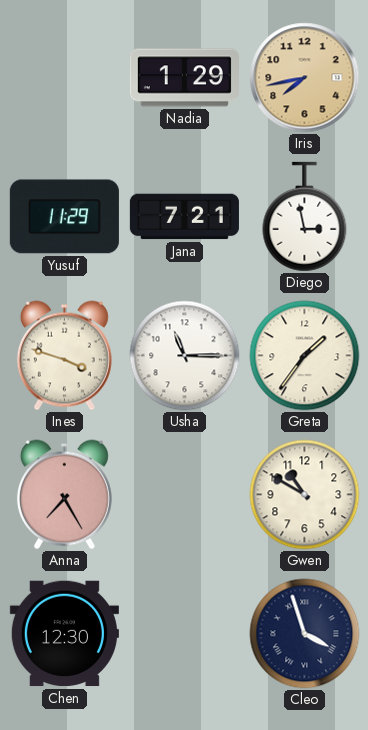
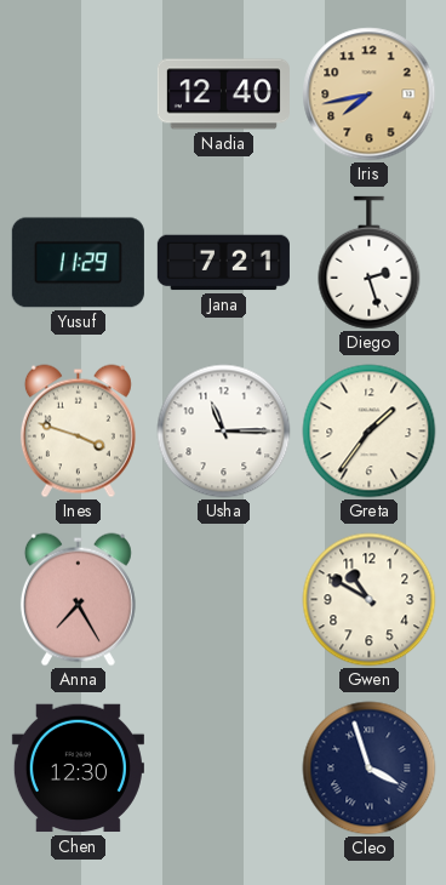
Nadia: 1:29 -> 12:40 (223, 95)
Diego: 2:58 -> 2:27 (370, 263)
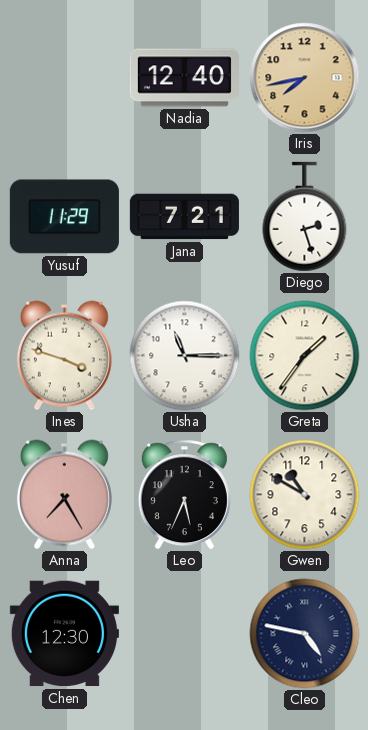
Leo: none -> 5:34 (184, 495)
Cleo: 3:57 -> 4:47 (305, 634)
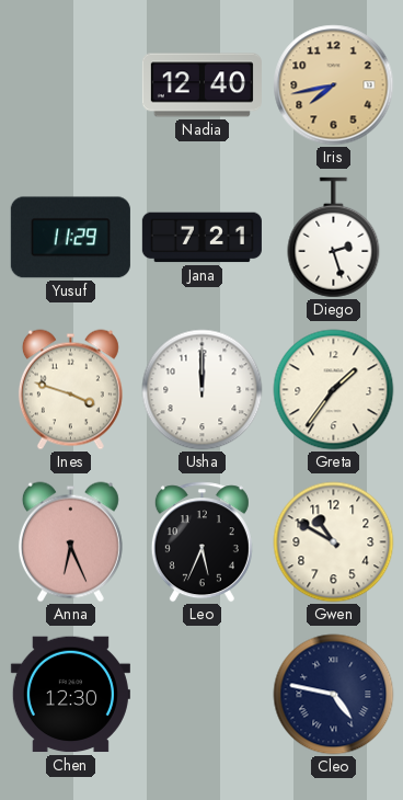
Usha: 11:15 -> 12:00 (203, 390)
Anna: 7:25 -> 6:26 (70, 542)
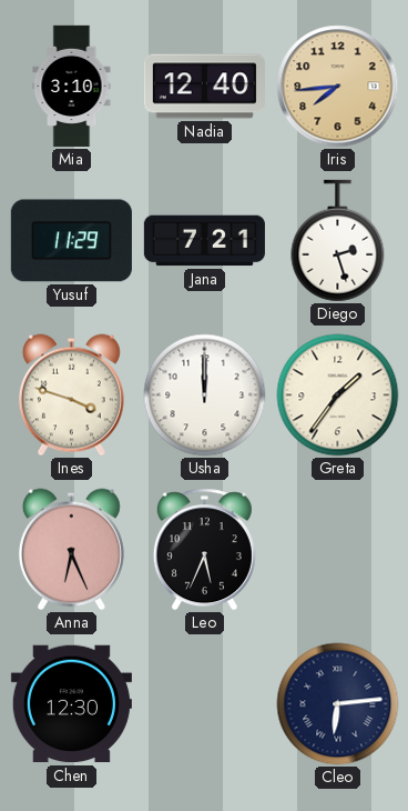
Mia: none -> 3:10 (72, 86)
Iris: 7:43 -> 7:44 (338, 87)
Gwen: 10:50 -> none (334, 542)
Cleo: 4:47 -> 6:14 (338, 704)
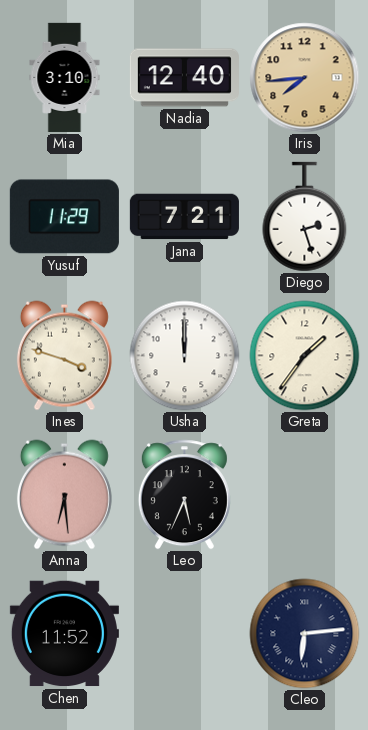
Anna: 6:26 -> 6:29 (64, 495)
Chen: 12:30 -> 11:52 (64, 634)
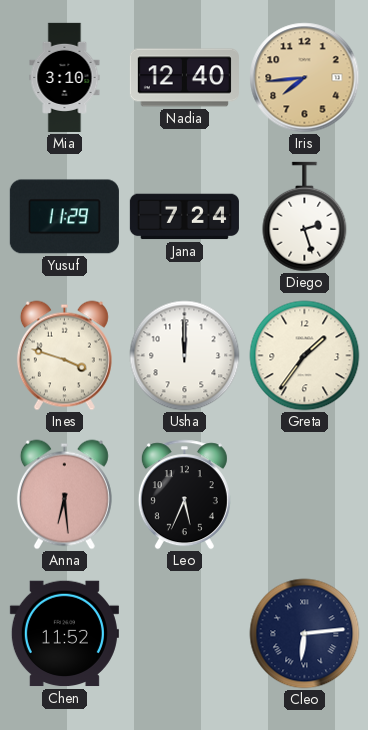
Jana: 7:21 -> 7:24 (184, 217)
